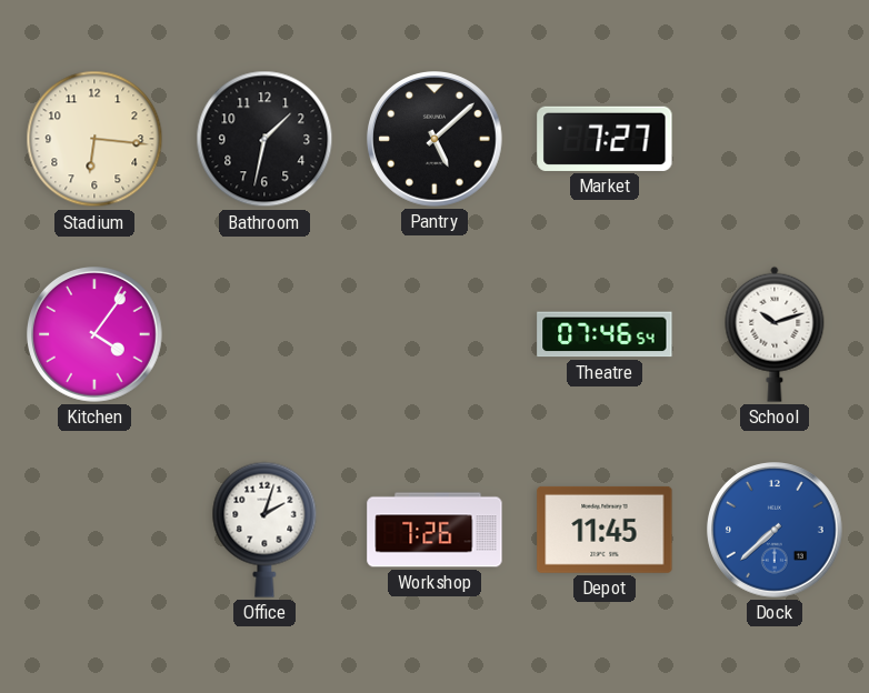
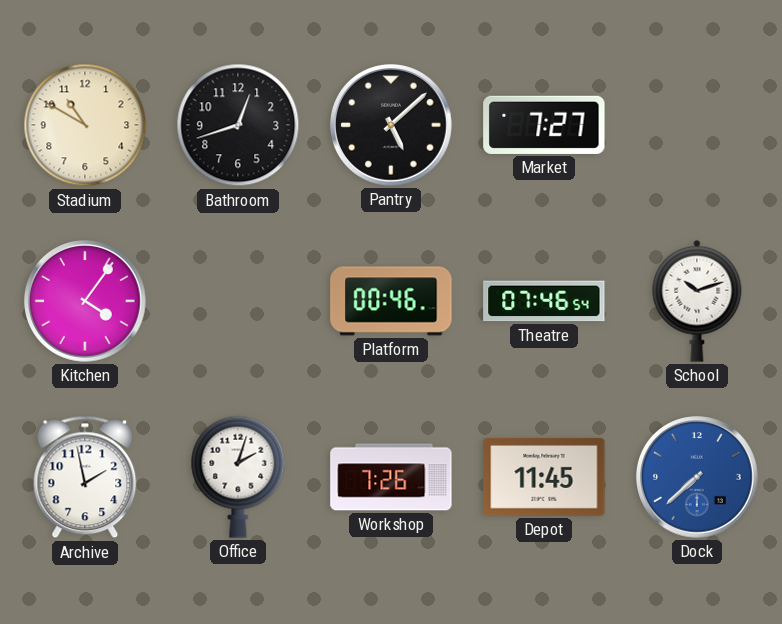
Stadium: 6:16 -> 10:50 (85, 125)
Bathroom: 1:32 -> 12:42 (238, 125)
Platform: none -> 00:46 (391, 301)
Archive: none -> 1:58 (85, 477)
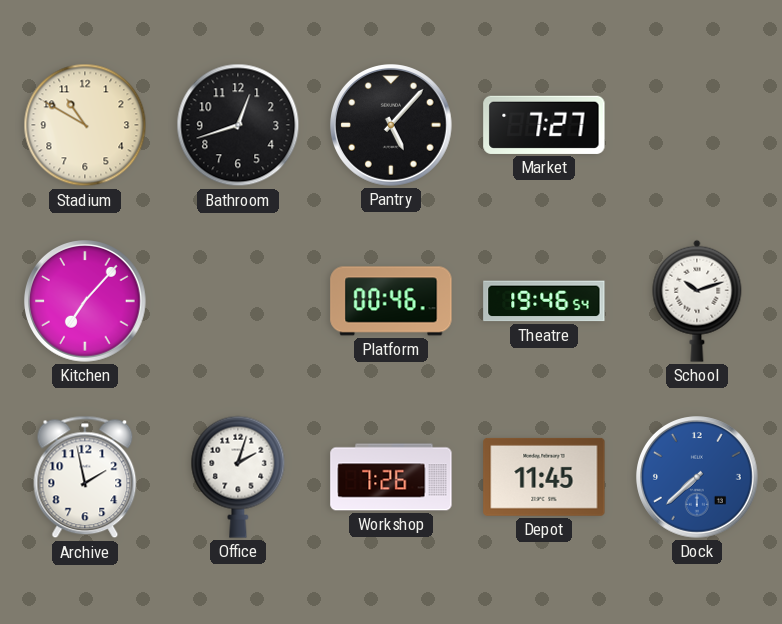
Pantry: 5:08 -> 5:07 (392, 126)
Kitchen: 4:06 -> 7:07 (86, 302)
Theatre: 07:46 -> 19:46 (544, 301)
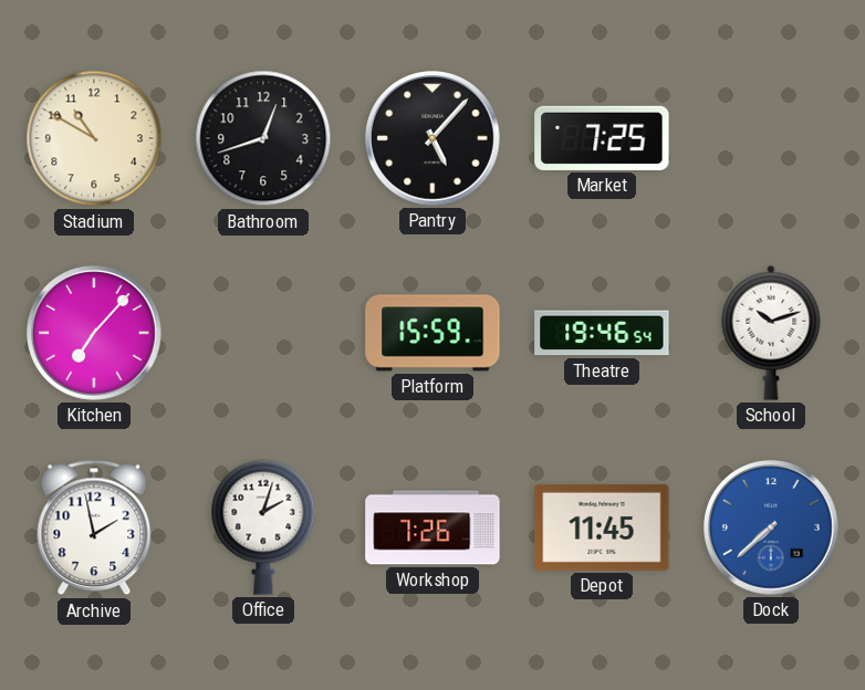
Market: 7:27 -> 7:25 (602, 138)
Platform: 00:46 -> 15:59 (433, 333)
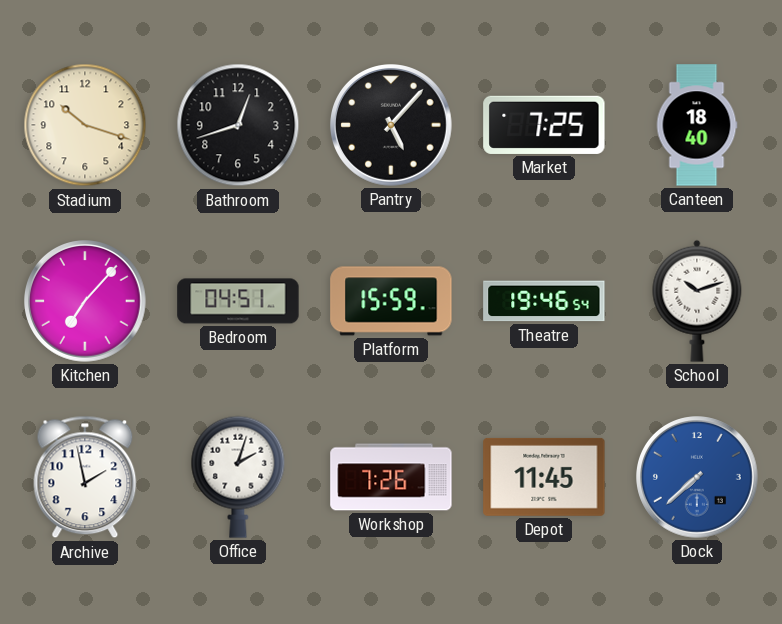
Stadium: 10:50 -> 10:18 (85, 125)
Canteen: none -> 18:40 (697, 125)
Bedroom: none -> 04:51 (238, 301)
